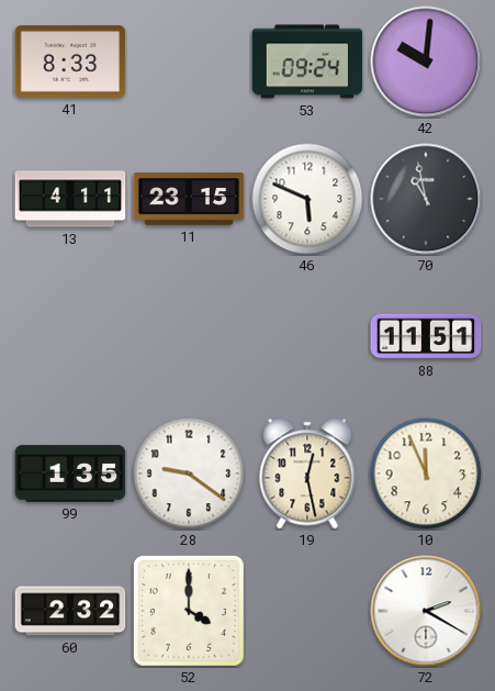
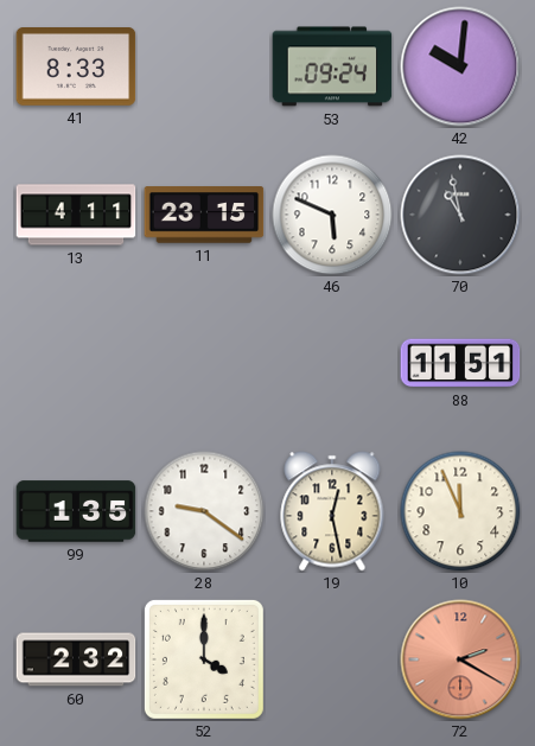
72 dial: white -> salmon (460, 659)
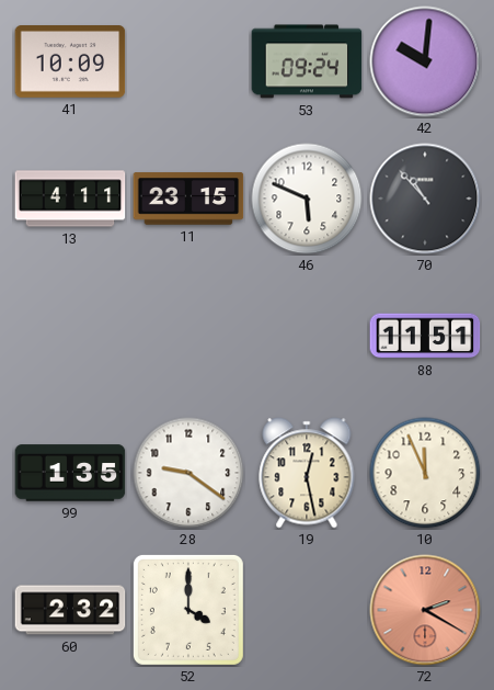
41: 8:33 -> 10:09 (70, 63)
70: 10:58 -> 10:53 (425, 199)
